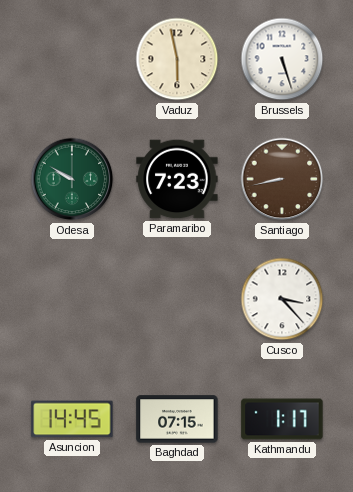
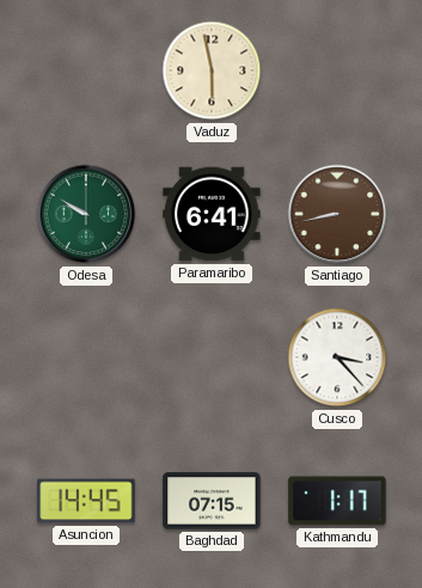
Brussels: 5:27 -> none (282, 59)
Paramaribo: 7:23 -> 6:41 (212, 214)
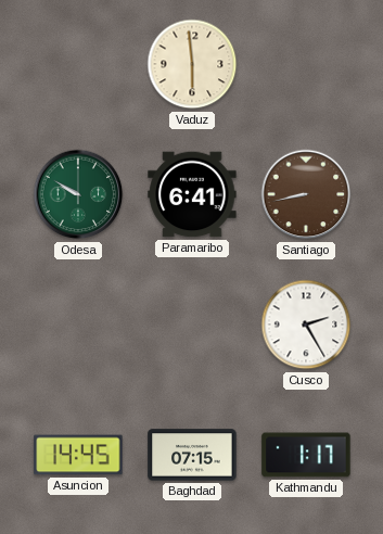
Vaduz: 5:58 -> 5:59 (192, 64)
Cusco: 3:23 -> 2:25 (306, 325)
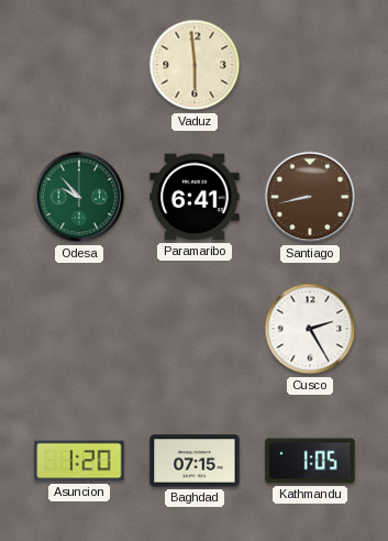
Odesa: 9:50 -> 9:53 (79, 197)
Asuncion: 14:45 -> 1:20 (79, 461)
Kathmandu: 1:17 -> 1:05 (310, 461)
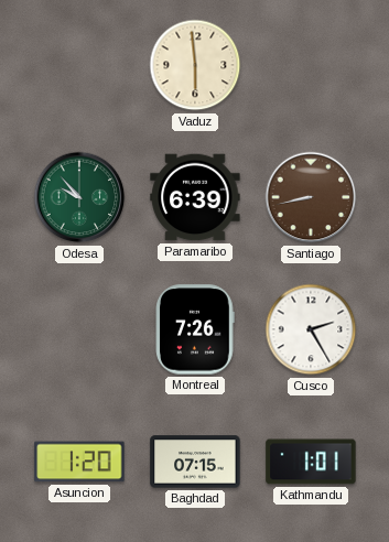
Paramaribo: 6:41 -> 6:39 (195, 197)
Montreal: none -> 7:26 (195, 329)
Kathmandu: 1:05 -> 1:01 (311, 462)
